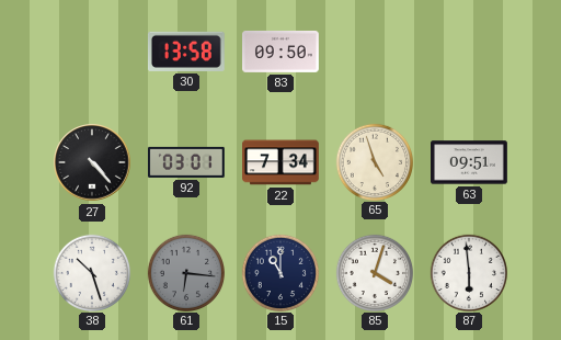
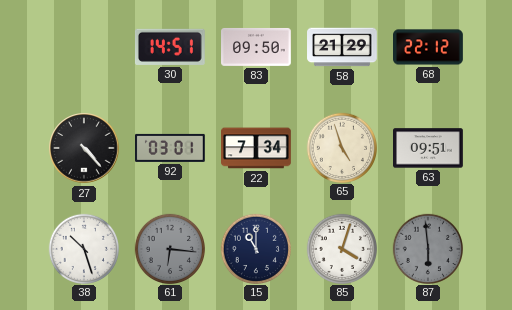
30: 13:58 -> 14:51 (170, 47)
58: none -> 21:29 (342, 47)
68: none -> 22:12 (429, 47)
87 dial: white -> grey (427, 248)
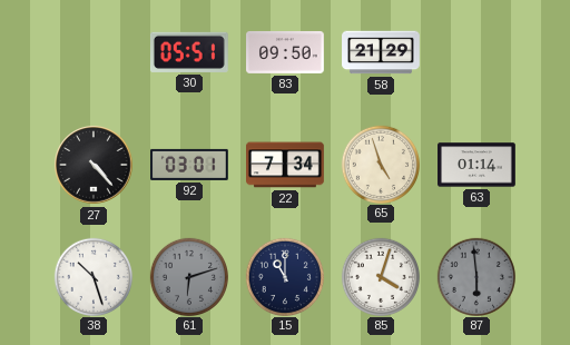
30: 14:51 -> 05:51 (189, 52)
68: 22:12 -> none (429, 47)
63: 09:51 -> 01:14 (478, 165)
61: 6:16 -> 6:12 (188, 276)
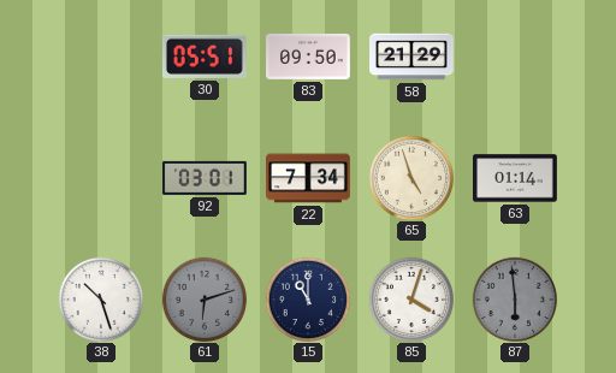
27: 4:23 -> none (94, 165)
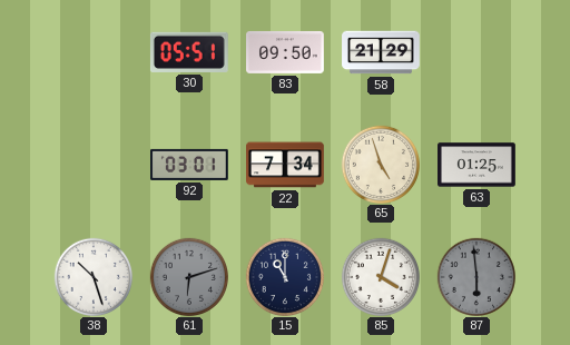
63: 01:14 -> 01:25 (478, 165)
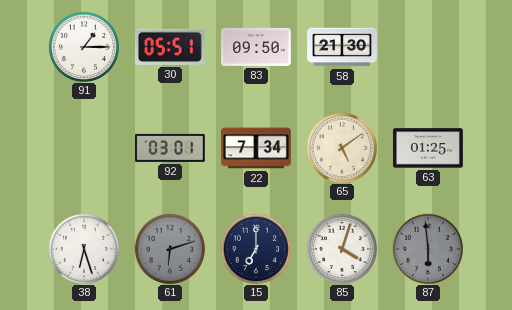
91: none -> 1:15 (83, 46)
58: 21:29 -> 21:30 (342, 47)
65: 4:57 -> 5:09 (341, 147)
38: 10:27 -> 6:27 (83, 248)
15: 11:00 -> 7:00 (255, 248)
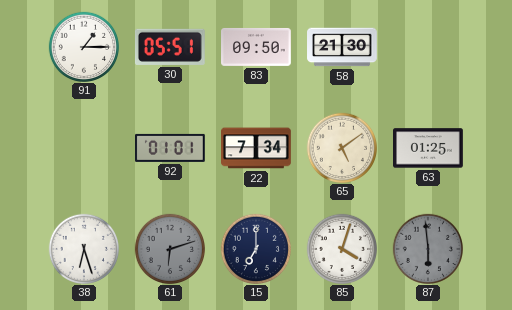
92: 03:01 -> 01:01 (171, 148)
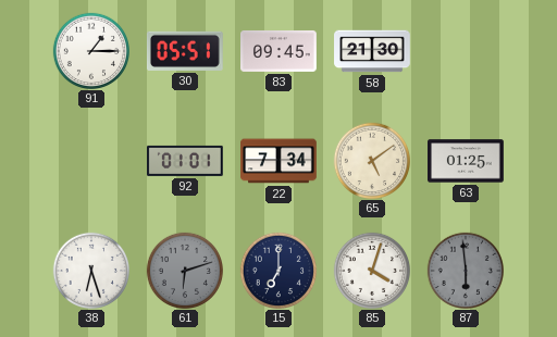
83: 09:50 -> 09:45 (280, 51)
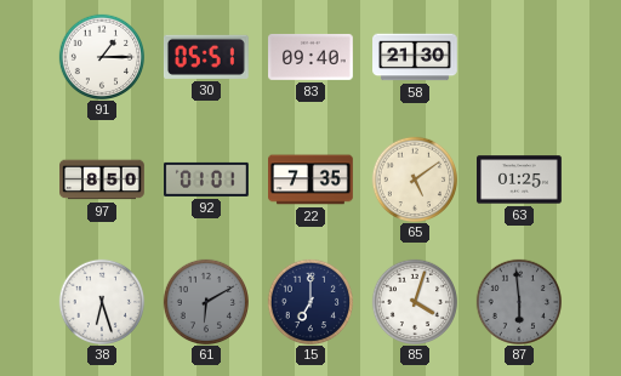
83: 09:45 -> 09:40 (312, 57)
97: none -> 8:50 (103, 180)
22: 7:34 -> 7:35 (312, 180)
61: 6:12 -> 6:10 (205, 301)
